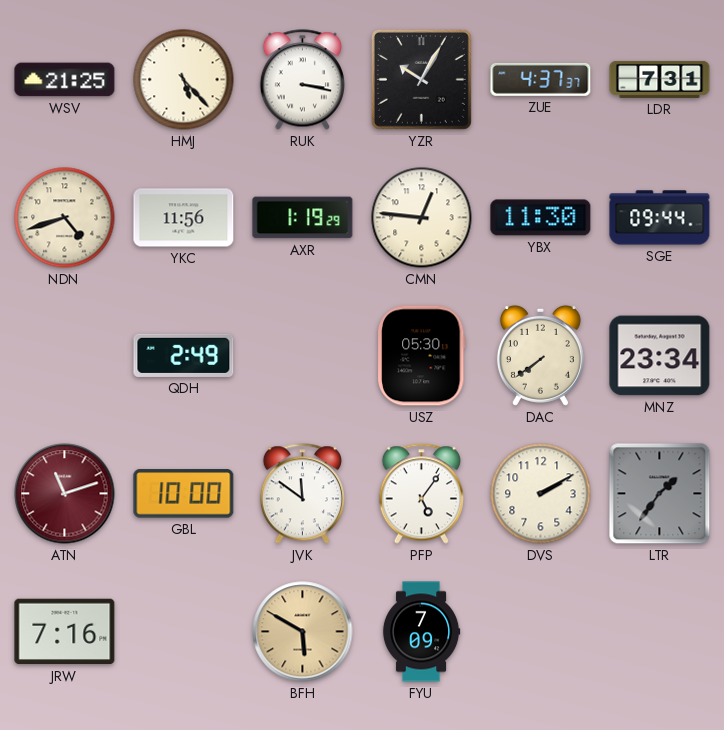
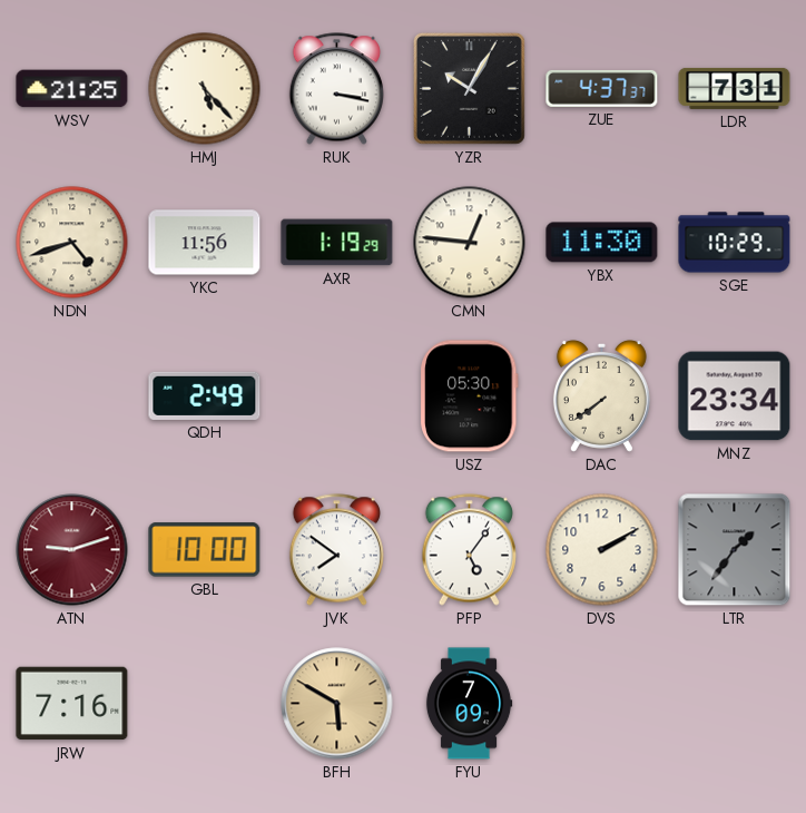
SGE: 09:44 -> 10:29 (735, 243)
ATN: 11:12 -> 9:12 (72, 550)
JVK: 11:51 -> 7:51 (336, 550)
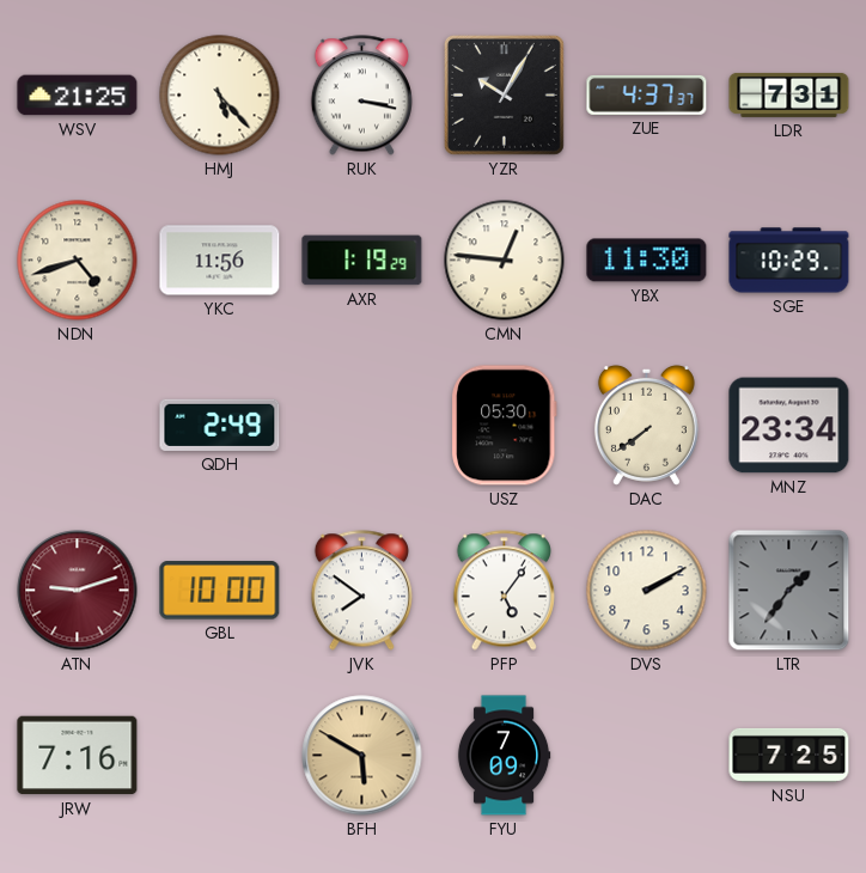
NSU: none -> 7:25 (789, 755)
